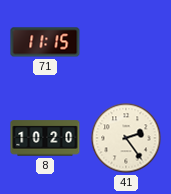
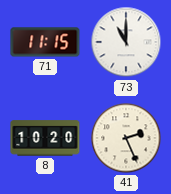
73: none -> 11:00 (126, 42)
41: 2:24 -> 2:26 (126, 138)
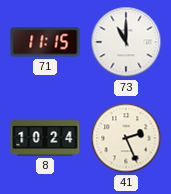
8: 10:20 -> 10:24 (45, 138)
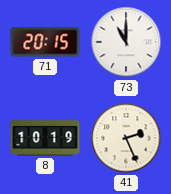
71: 11:15 -> 20:15 (45, 42)
8: 10:24 -> 10:19 (45, 138)
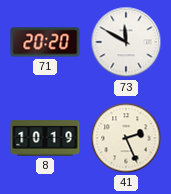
71: 20:15 -> 20:20 (45, 42)
73: 11:00 -> 11:50 (126, 42)
